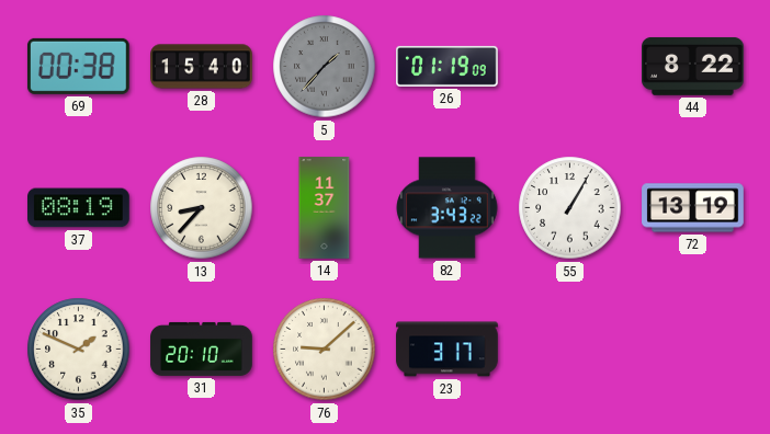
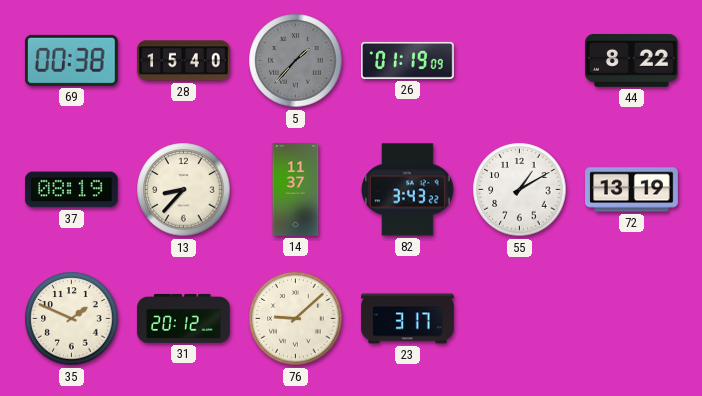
55: 1:05 -> 1:10 (520, 190)
31: 20:10 -> 20:12 (184, 318)
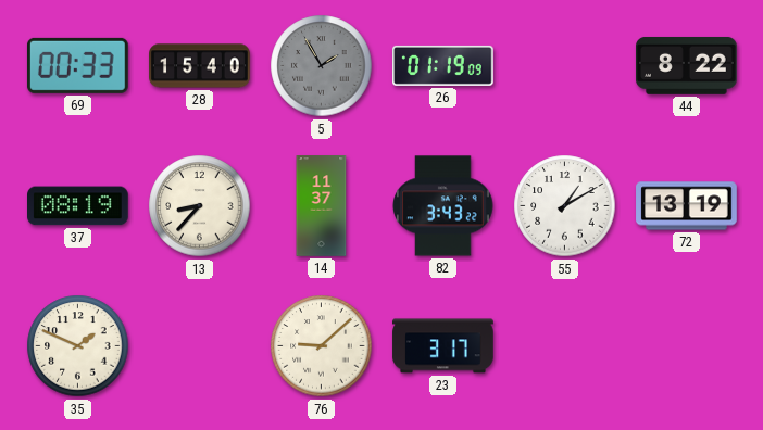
69: 00:38 -> 00:33 (77, 65)
5: 1:37 -> 1:55 (322, 66)
31: 20:12 -> none (184, 318)
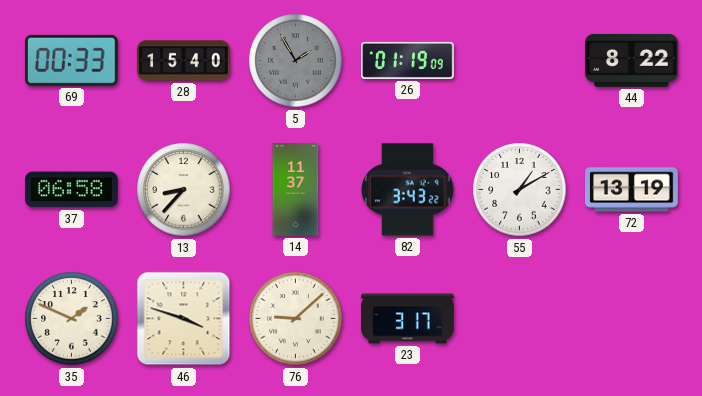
37: 08:19 -> 06:58 (72, 190)
46: none -> 3:48 (184, 319)
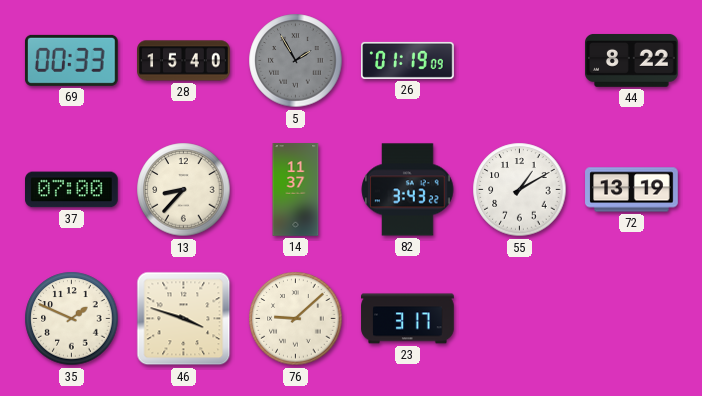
37: 06:58 -> 07:00 (72, 190)
